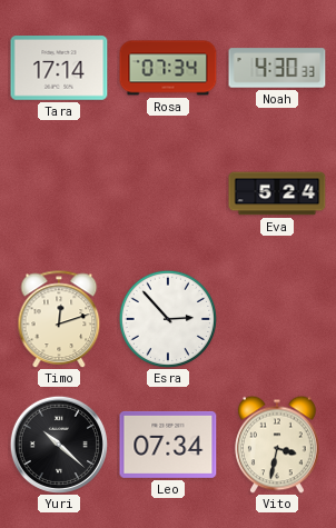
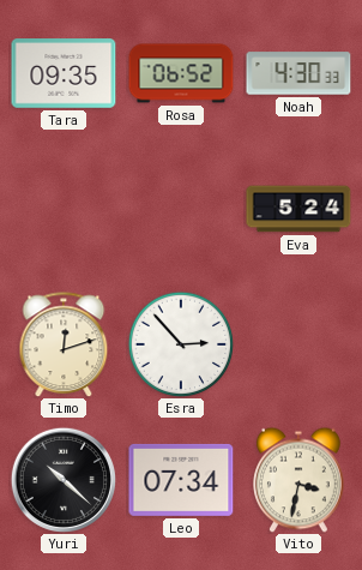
Tara: 17:14 -> 09:35 (64, 73)
Rosa: 07:34 -> 06:52 (181, 73)
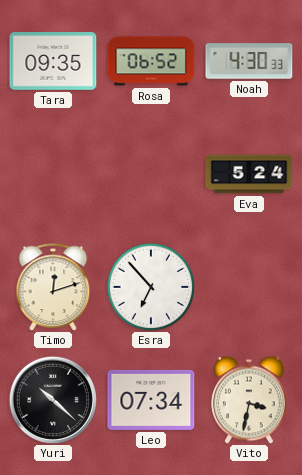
Esra: 2:53 -> 6:53 (151, 287)
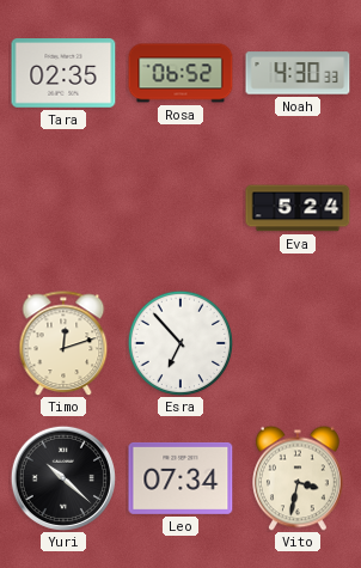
Tara: 09:35 -> 02:35 (63, 73)
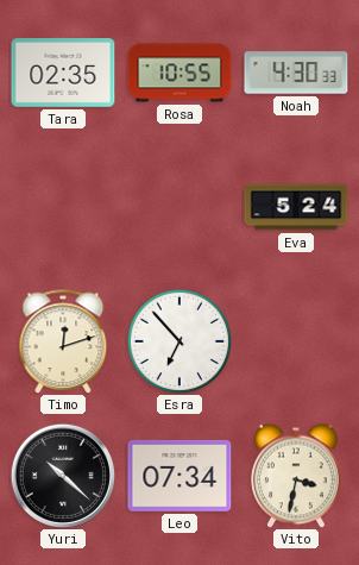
Rosa: 06:52 -> 10:55 (179, 73)
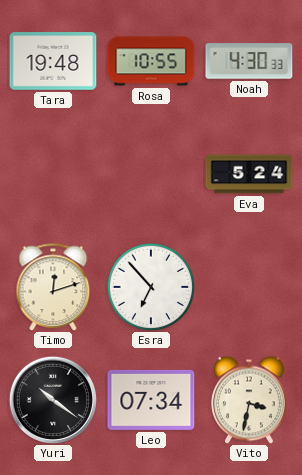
Tara: 02:35 -> 19:48 (53, 61)
Yuri: 10:22 -> 10:21 (52, 399)
